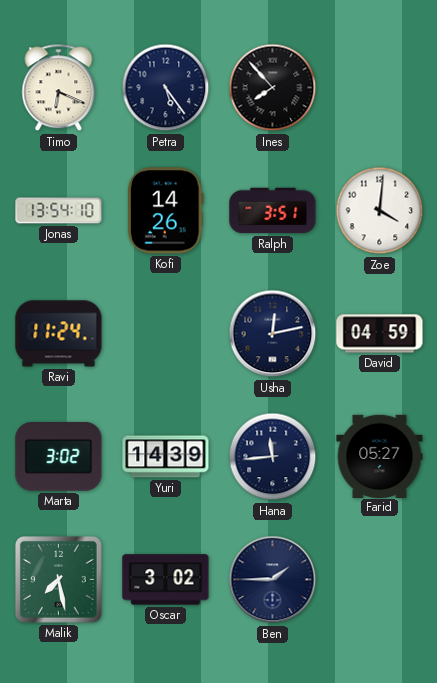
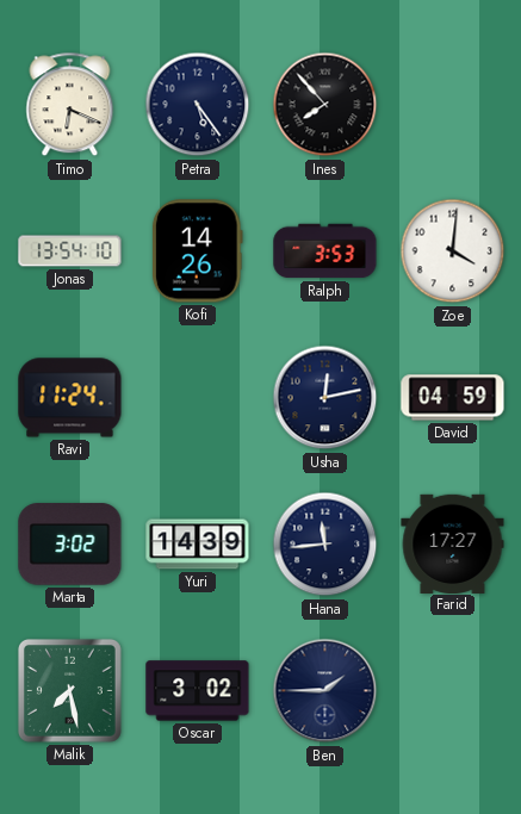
Ralph: 3:51 -> 3:53 (325, 251)
Farid: 05:27 -> 17:27 (453, 543)
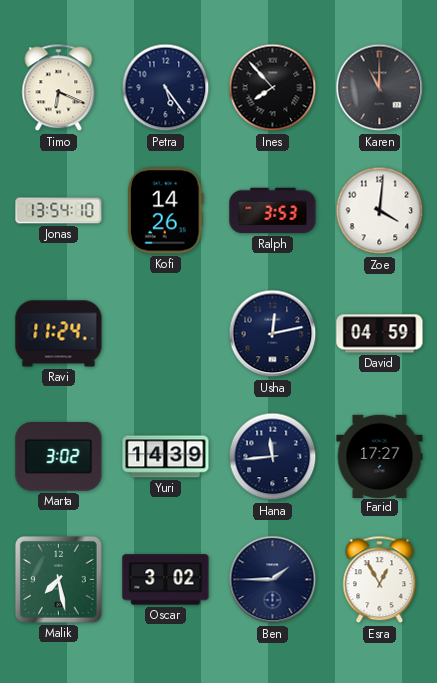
Karen: none -> 11:00 (380, 88)
Esra: none -> 12:55 (380, 580)
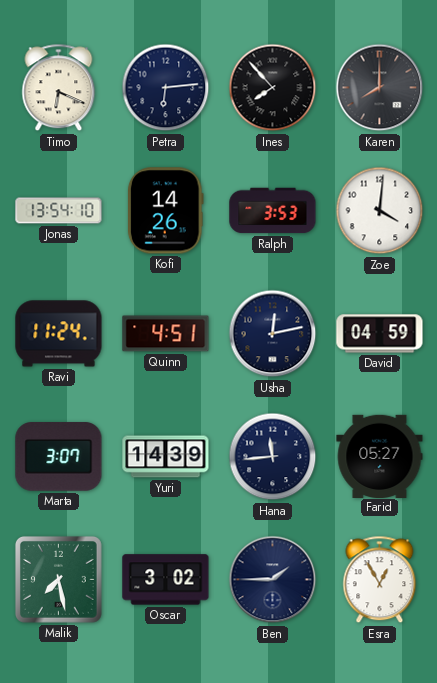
Petra: 5:24 -> 6:14 (166, 88)
Karen: 11:00 -> 8:00 (380, 88)
Quinn: none -> 4:51 (166, 334)
Marta: 3:02 -> 3:07 (59, 457)
Farid: 17:27 -> 05:27 (380, 456)
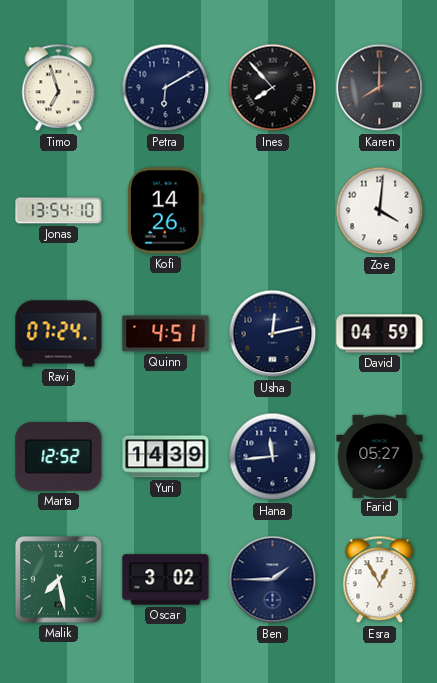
Timo: 6:19 -> 6:57 (59, 88)
Petra: 6:14 -> 6:10 (166, 88)
Ralph: 3:53 -> none (273, 211)
Ravi: 11:24 -> 07:24 (59, 334)
Marta: 3:07 -> 12:52 (59, 457)
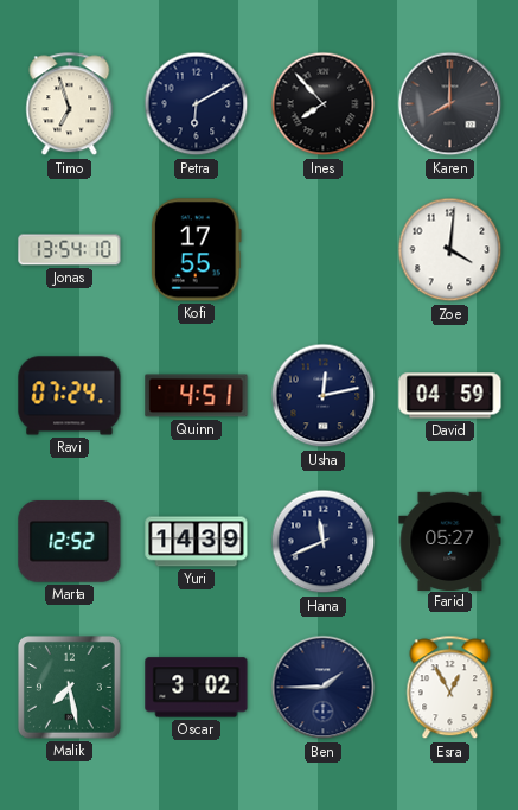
Kofi: 14:26 -> 17:55 (196, 250)
Hana: 11:44 -> 11:41 (324, 542)
